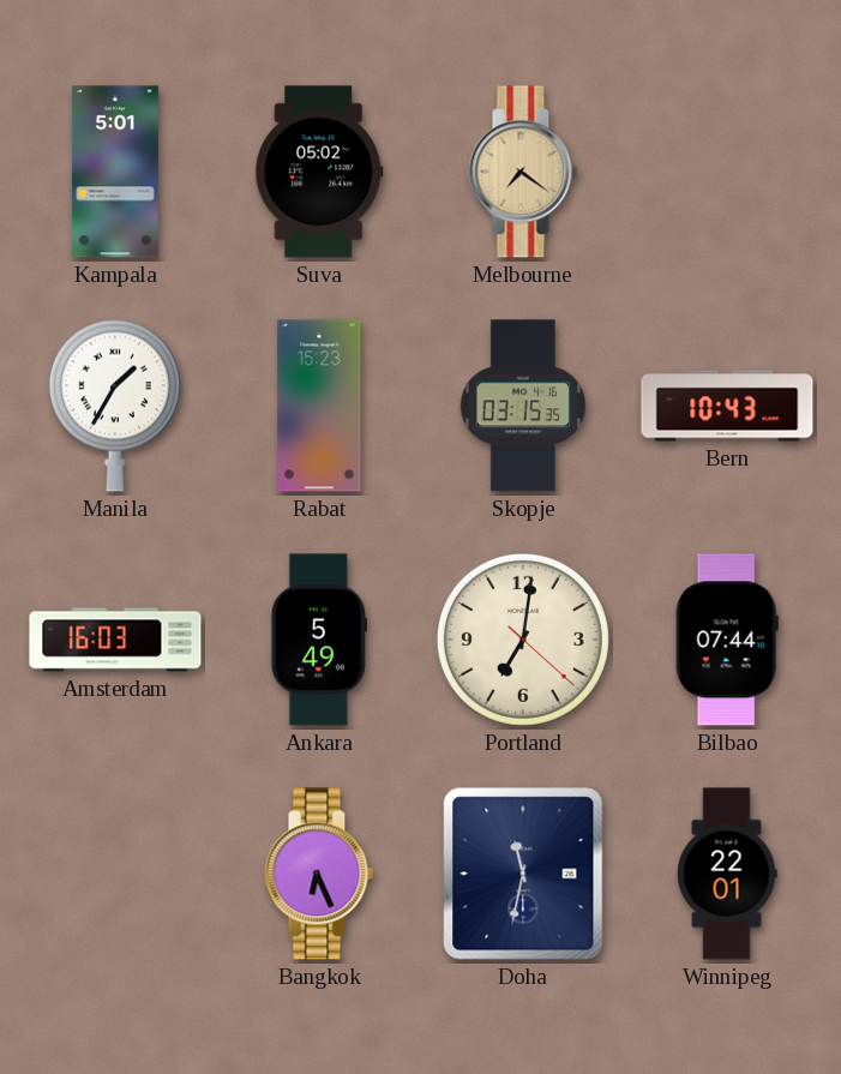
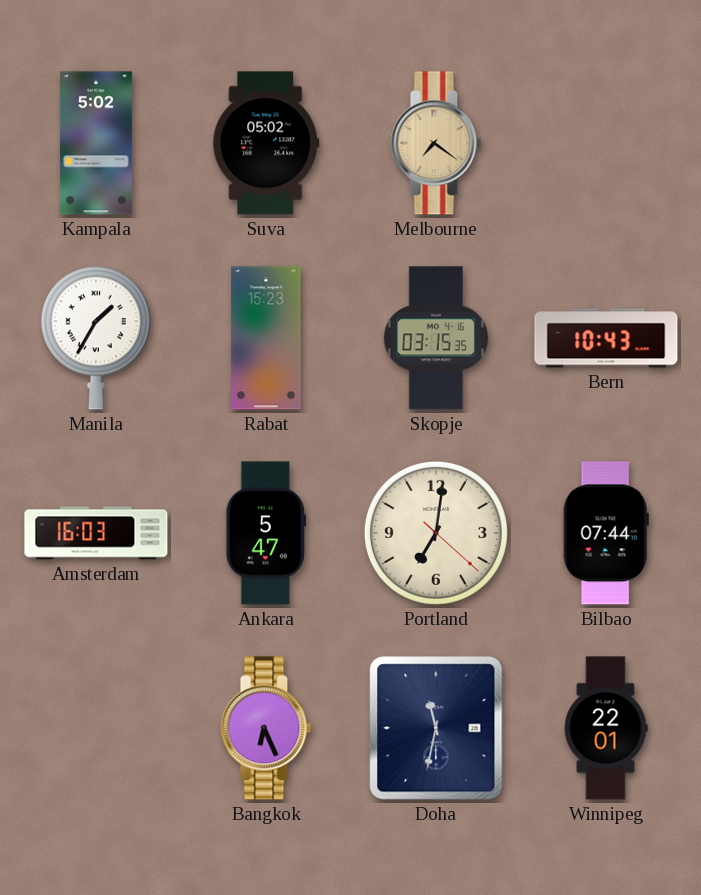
Kampala: 5:01 -> 5:02 (96, 143)
Ankara: 5:49 -> 5:47 (266, 533)
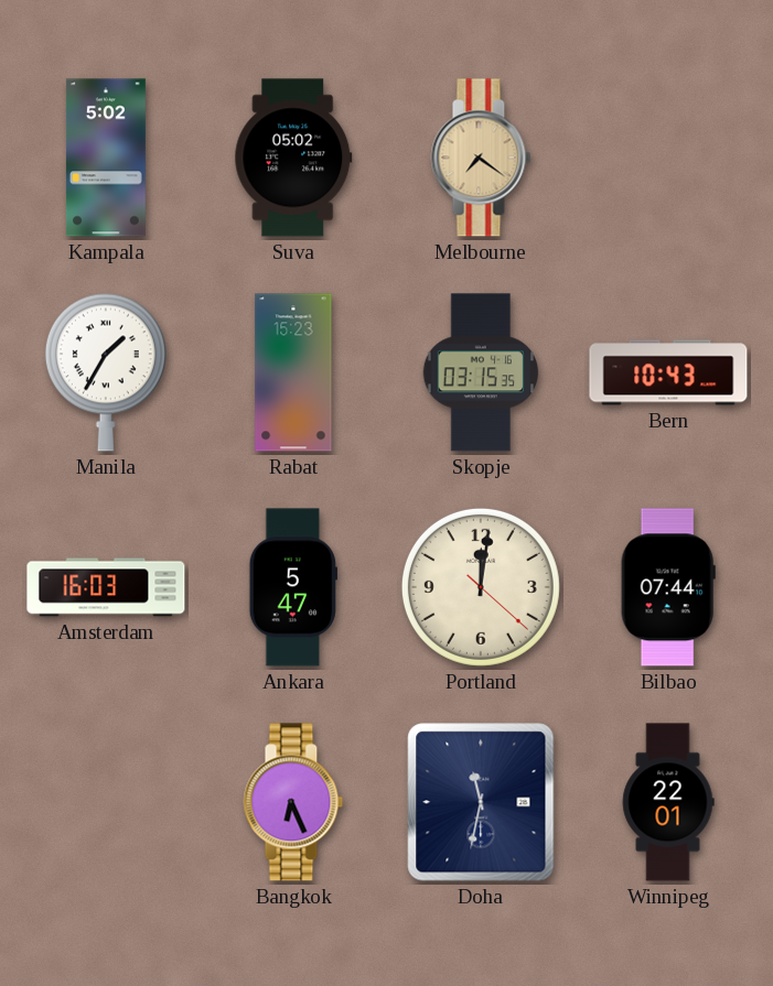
Portland: 7:01 -> 12:01 (481, 587)
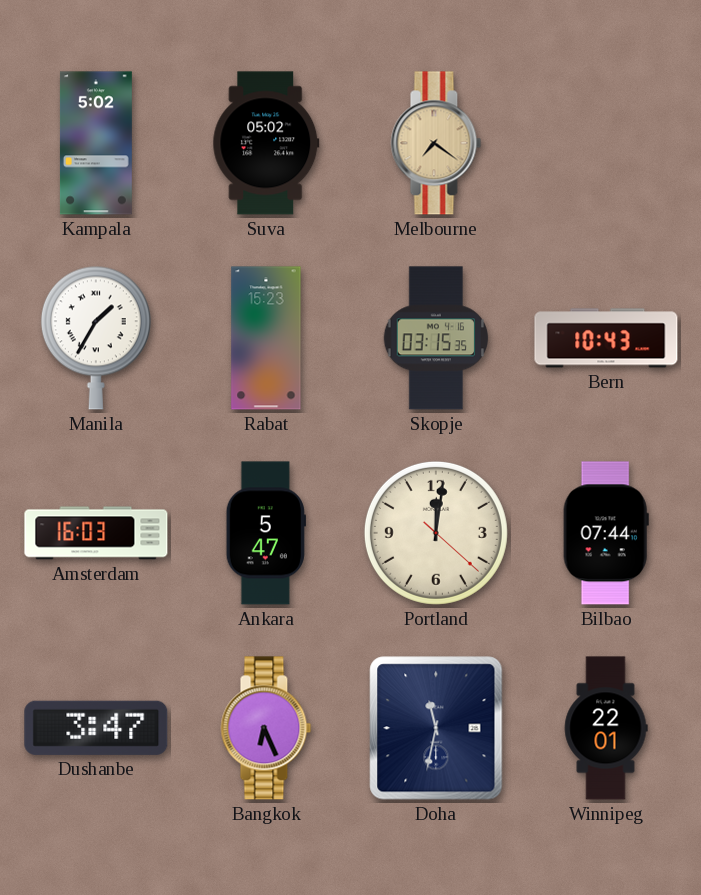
Dushanbe: none -> 3:47 (96, 728)
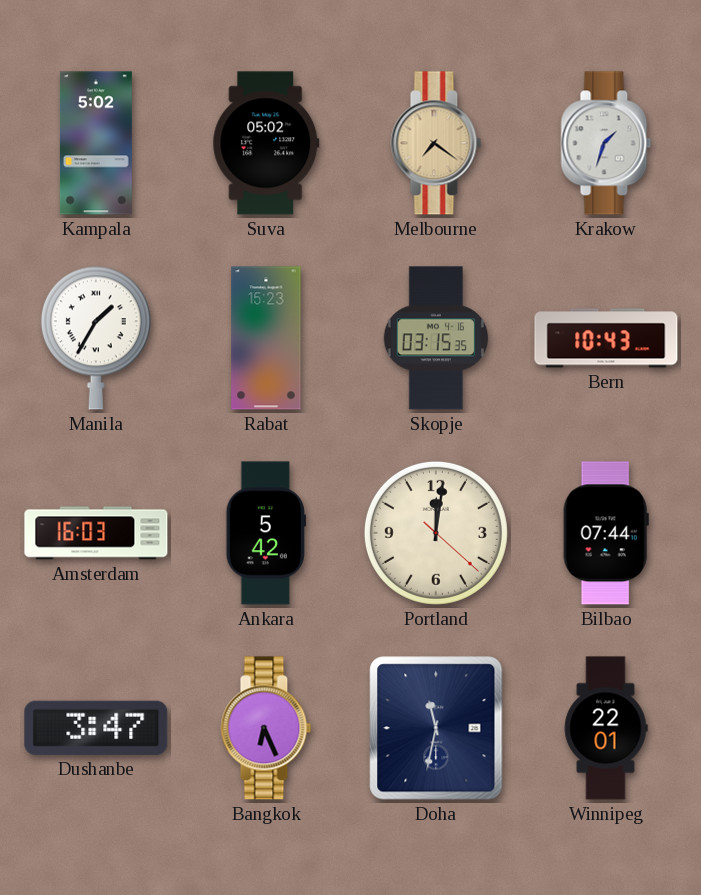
Krakow: none -> 1:33 (606, 143)
Ankara: 5:47 -> 5:42 (266, 533)
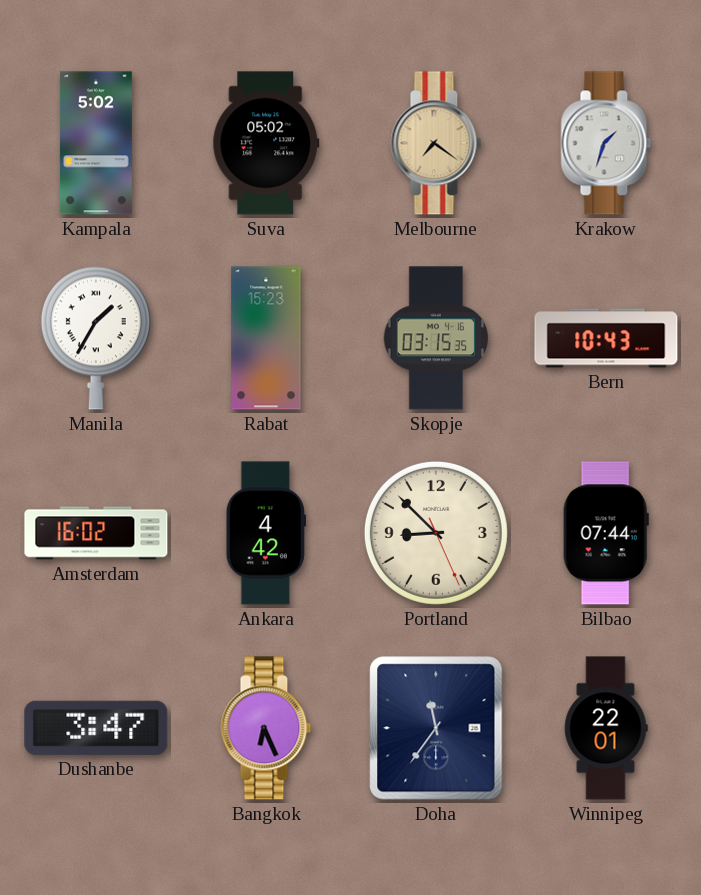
Amsterdam: 16:03 -> 16:02 (96, 533)
Ankara: 5:42 -> 4:42 (266, 533)
Portland: 12:01 -> 8:52 (436, 533)
Doha: 11:32 -> 11:36 (436, 728)
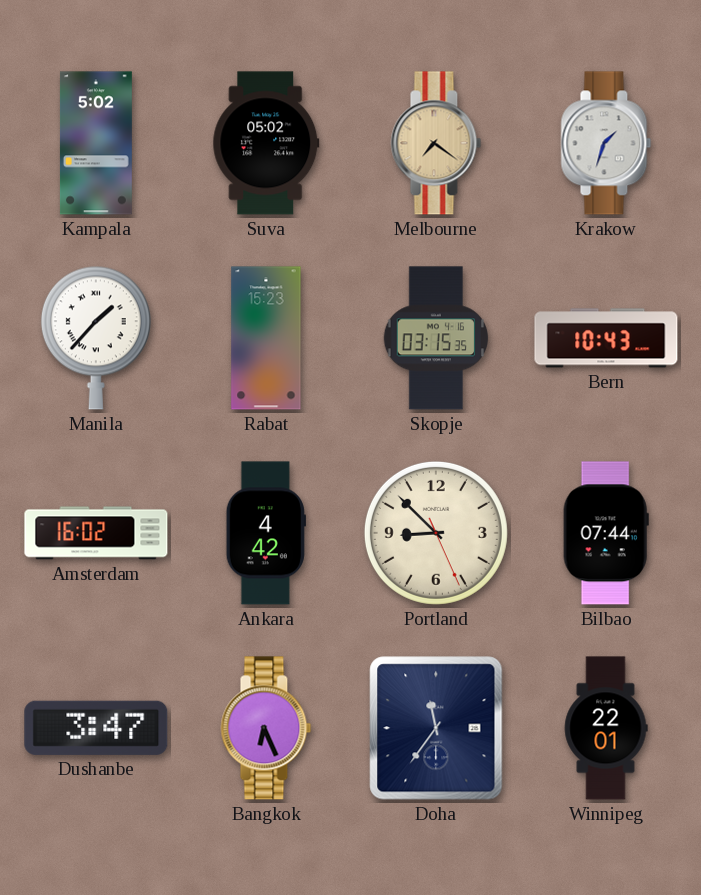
Manila: 1:35 -> 1:37 (96, 338)
